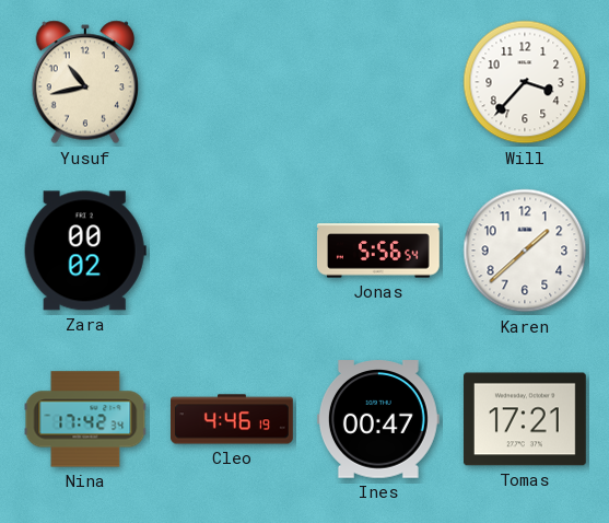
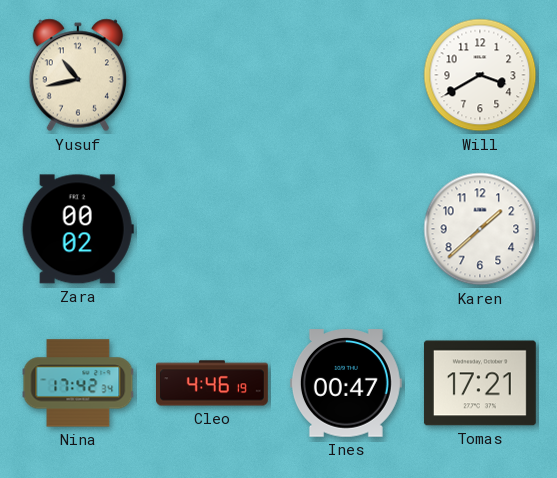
Will: 3:37 -> 3:40 (480, 75)
Jonas: 5:56 -> none (378, 251)
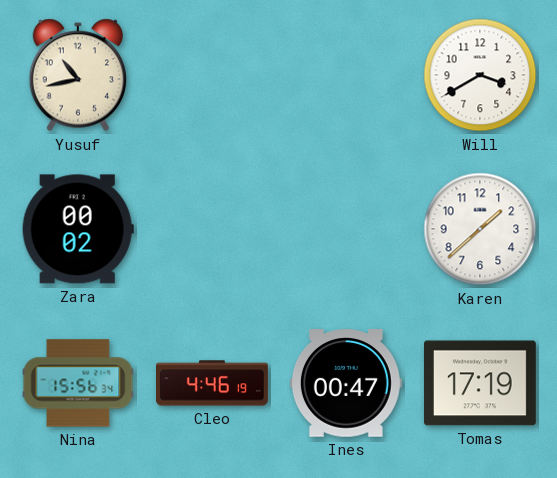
Nina: 17:42 -> 15:56 (78, 383)
Tomas: 17:21 -> 17:19 (480, 383)
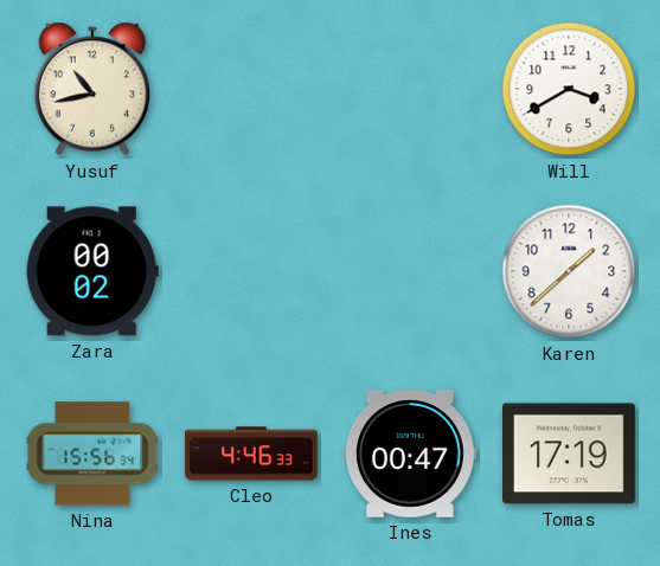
Cleo: 4:46:19 -> 4:46:33 (252, 454)
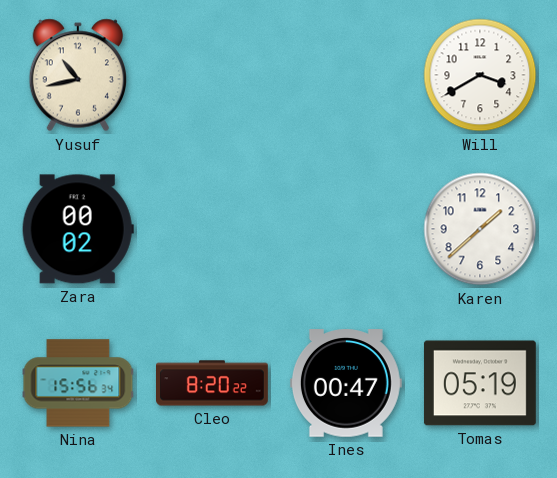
Cleo: 4:46 -> 8:20 (213, 383)
Tomas: 17:19 -> 05:19 (480, 383)
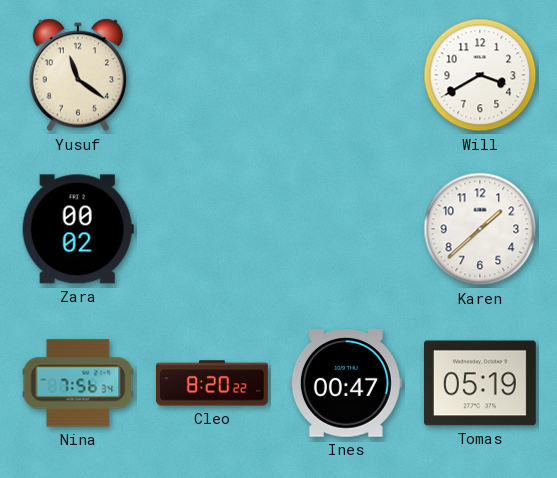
Yusuf: 10:43 -> 11:21 (77, 75)
Nina: 15:56 -> 7:56 (78, 383)
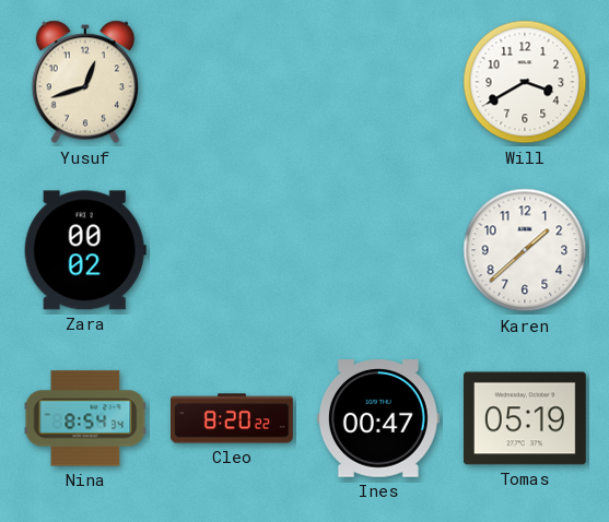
Yusuf: 11:21 -> 12:42 (84, 82)
Nina: 7:56 -> 8:54 (85, 418)
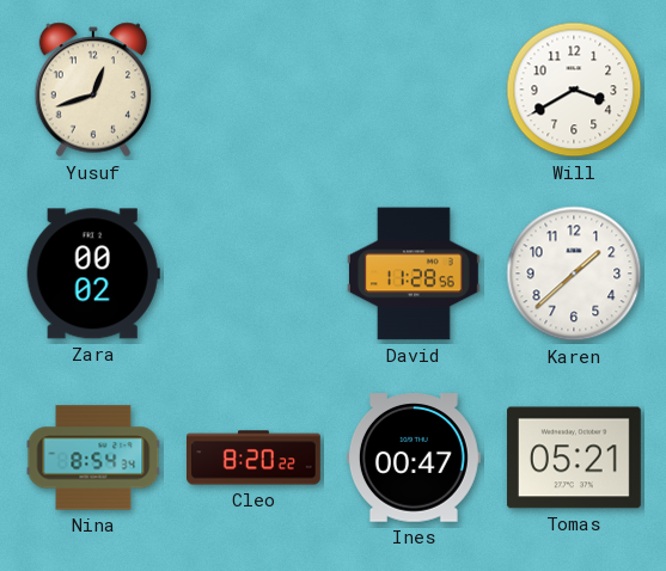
David: none -> 11:28 (414, 274)
Tomas: 05:19 -> 05:21 (574, 458)
